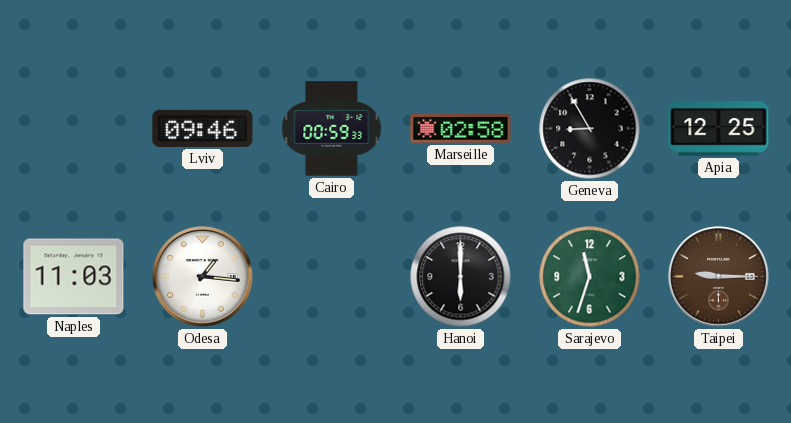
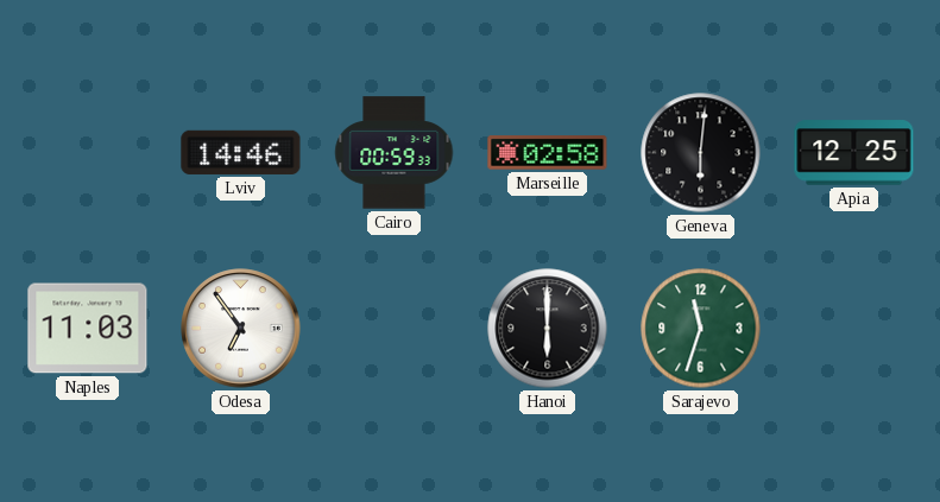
Lviv: 09:46 -> 14:46 (241, 152)
Geneva: 8:55 -> 6:01 (701, 153)
Odesa: 1:16 -> 6:54 (241, 329)
Taipei: 9:15 -> none (719, 277)
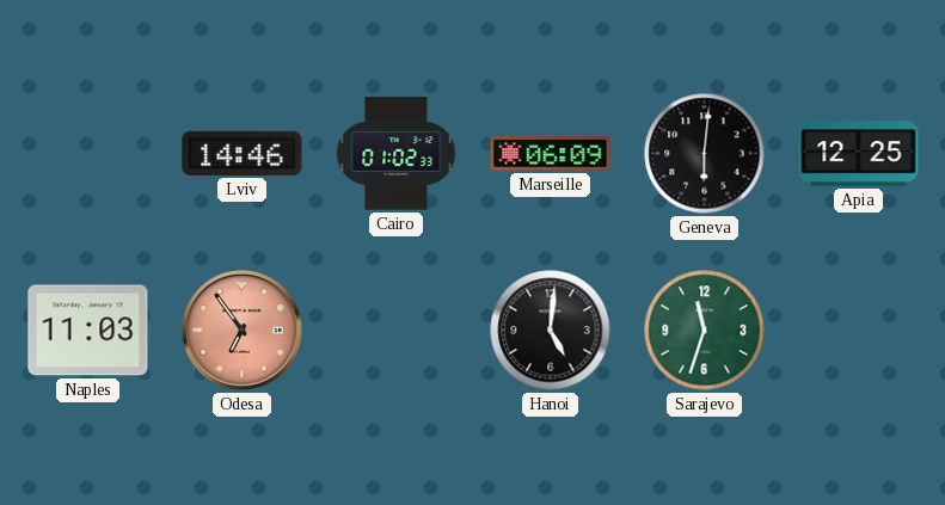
Cairo: 00:59 -> 01:02 (397, 154)
Marseille: 02:58 -> 06:09 (551, 154)
Odesa dial: white -> salmon (243, 331)
Hanoi: 6:00 -> 5:01 (551, 331)
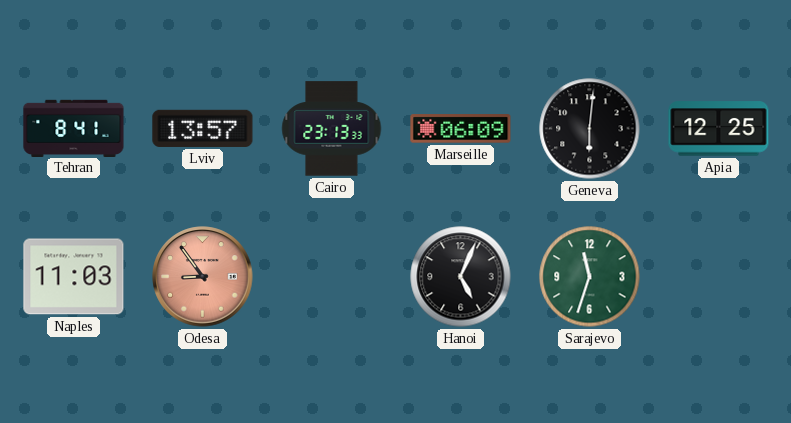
Tehran: none -> 8:41 (74, 128)
Lviv: 14:46 -> 13:57 (203, 128)
Cairo: 01:02 -> 23:13 (332, 129)
Odesa: 6:54 -> 8:54 (203, 277)
Hanoi: 5:01 -> 5:04 (461, 277)
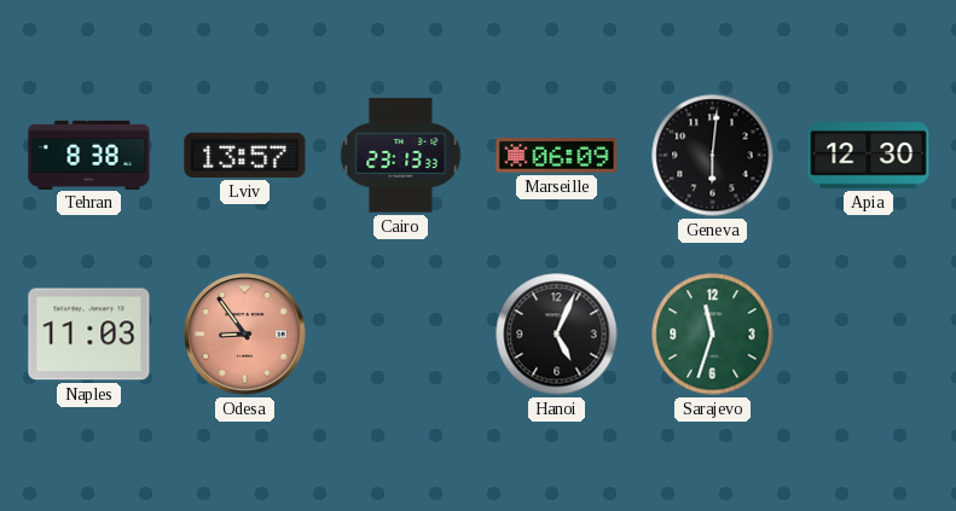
Tehran: 8:41 -> 8:38 (89, 155)
Apia: 12:25 -> 12:30 (869, 156)
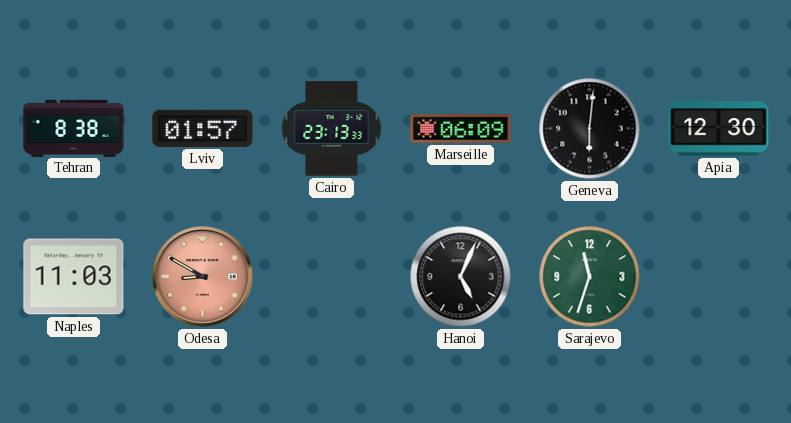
Lviv: 13:57 -> 01:57 (203, 128)
Odesa: 8:54 -> 8:50 (203, 277)
